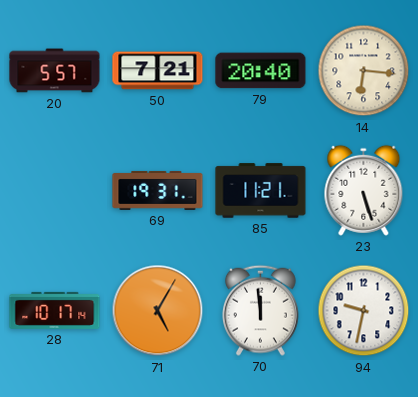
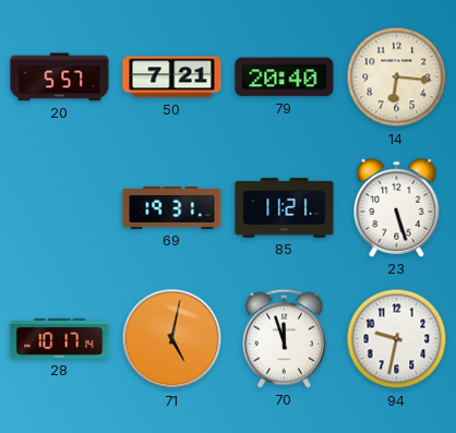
71: 5:05 -> 5:02 (172, 339)
70: 11:59 -> 11:57 (284, 338)
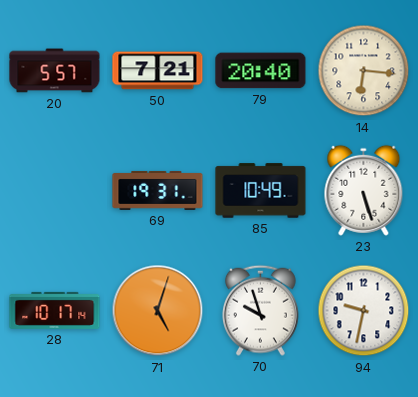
85: 11:21 -> 10:49 (261, 191)
71: 5:02 -> 5:03 (158, 311)
70: 11:57 -> 9:57 (260, 310)
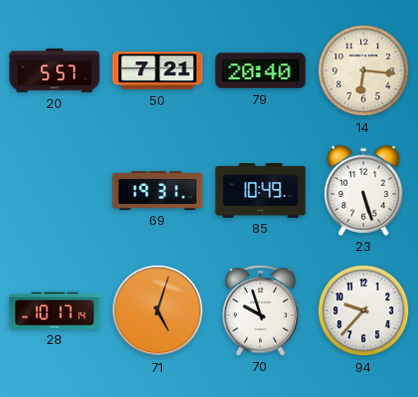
94: 9:32 -> 9:37 (364, 311)
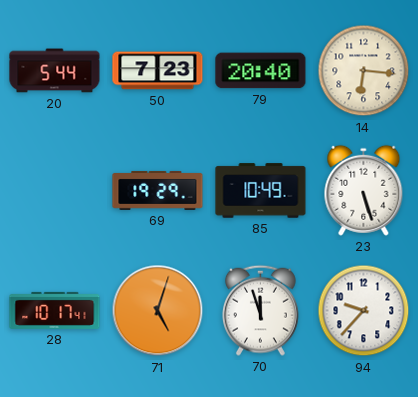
20: 5:57 -> 5:44 (55, 71)
50: 7:21 -> 7:23 (158, 71)
69: 19:31 -> 19:29 (158, 190)
28: 10:17:14 -> 10:17:41 (55, 310)
70: 9:57 -> 11:57 (260, 310)
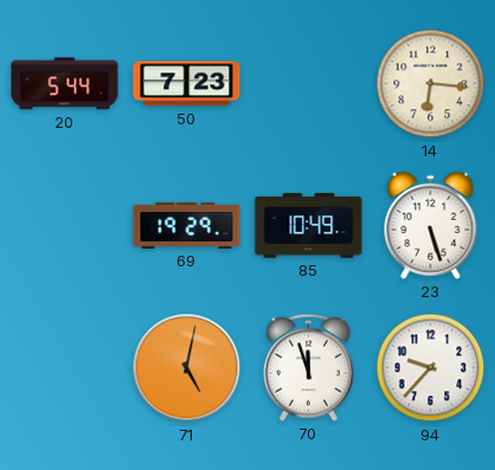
79: 20:40 -> none (261, 71)
28: 10:17 -> none (55, 310)
71: 5:03 -> 5:02 (187, 368)
